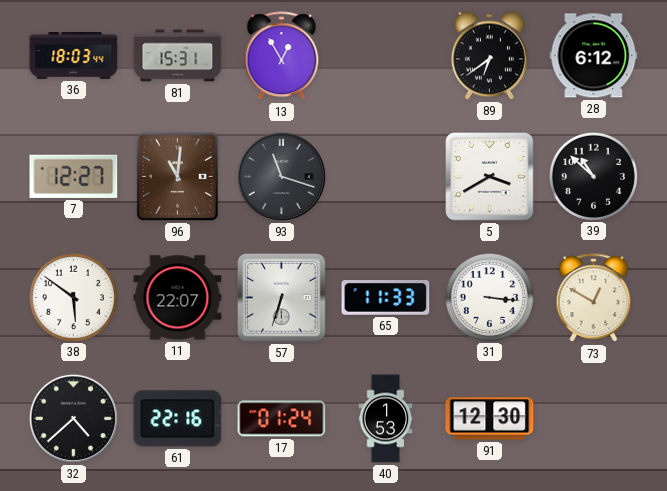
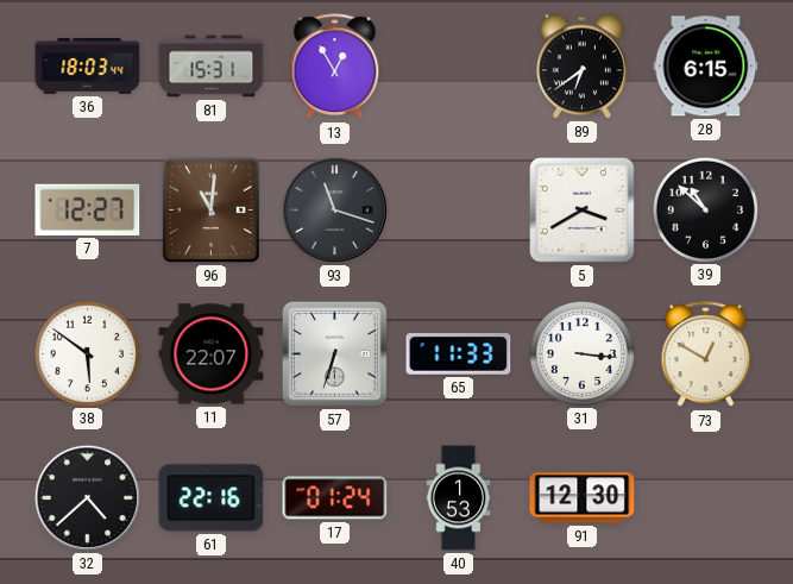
28: 6:12 -> 6:15 (706, 67)
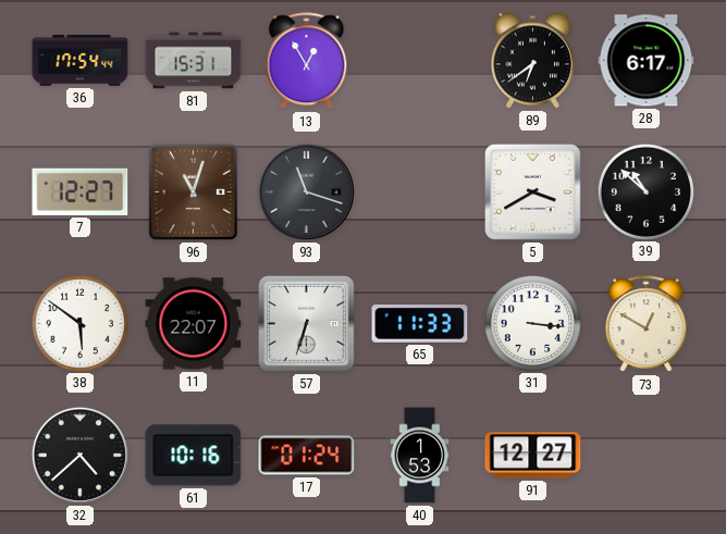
36: 18:03 -> 17:54 (81, 61)
28: 6:15 -> 6:17 (647, 61)
96: 11:01 -> 11:03 (193, 191)
61: 22:16 -> 10:16 (194, 456)
91: 12:30 -> 12:27 (533, 456)
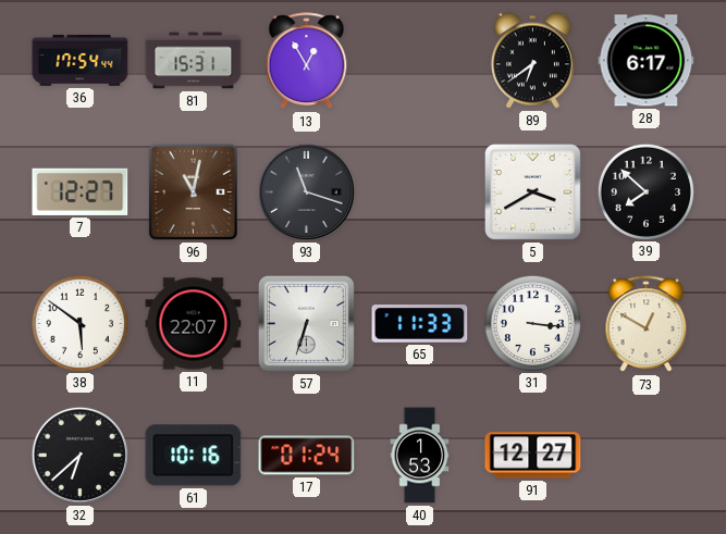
96: 11:03 -> 11:02 (193, 191)
39: 10:52 -> 7:52 (645, 191)
32: 4:38 -> 6:38 (79, 455)
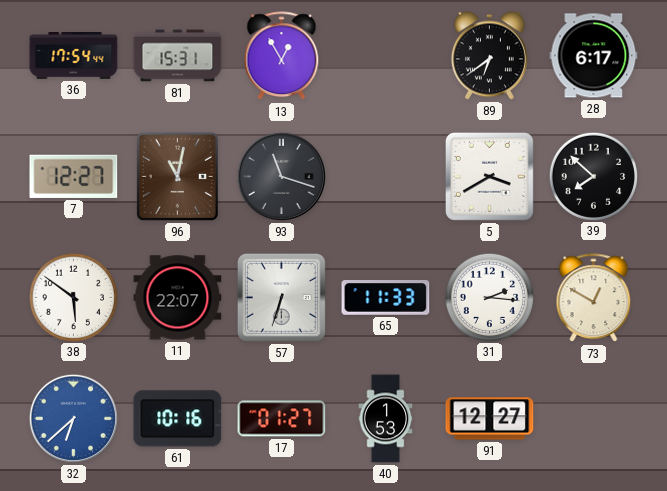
31: 3:16 -> 2:16 (489, 297)
32 dial: black -> blue (73, 418)
17: 01:24 -> 01:27 (282, 419)
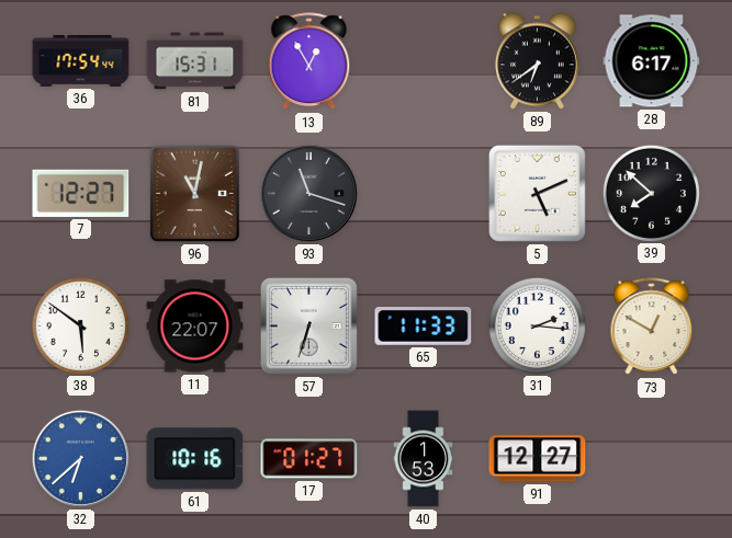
5: 3:40 -> 5:11 (537, 193)
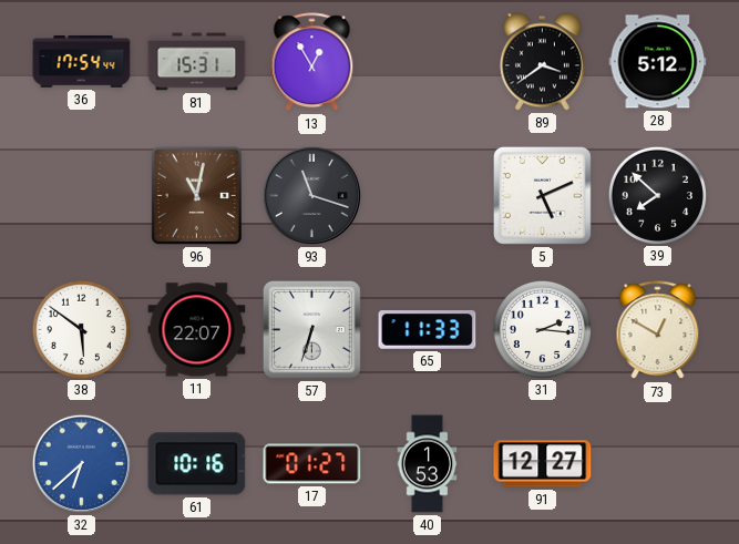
89: 6:39 -> 3:39 (542, 62)
28: 6:17 -> 5:12 (658, 62)
7: 12:27 -> none (81, 193)
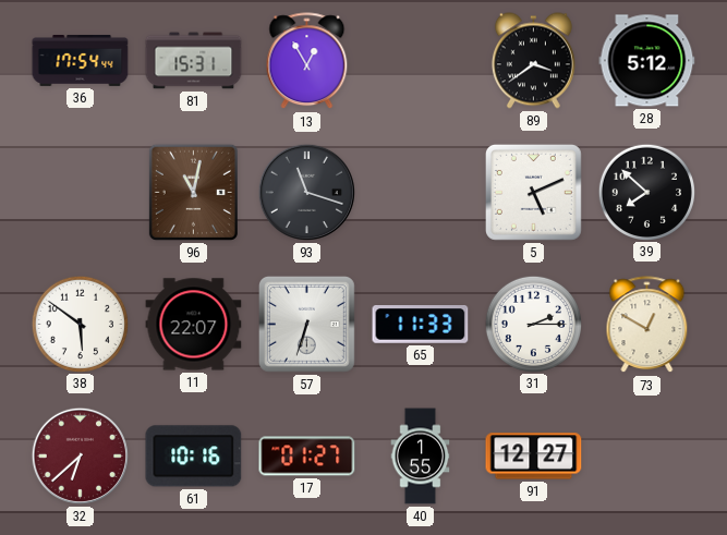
31: 2:16 -> 2:15 (533, 324)
32 dial: blue -> burgundy (80, 455)
40: 1:53 -> 1:55 (421, 457)
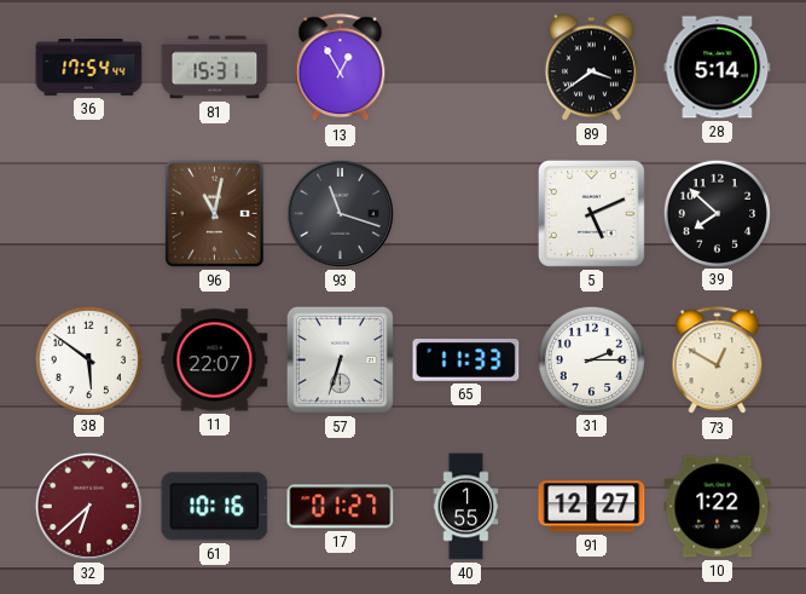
28: 5:12 -> 5:14 (718, 68)
10: none -> 1:22 (718, 507)
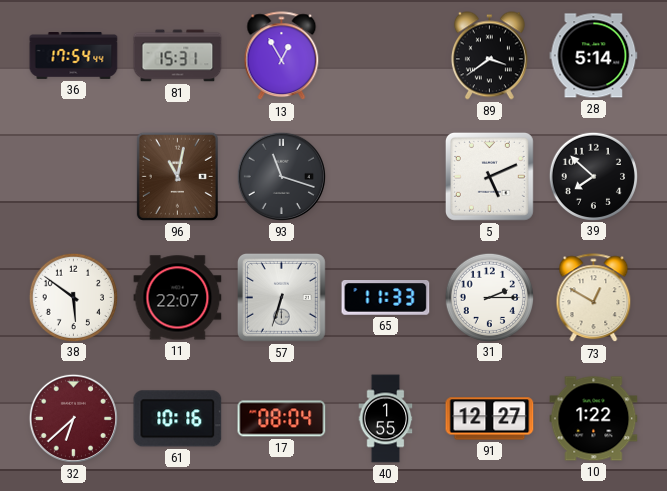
17: 01:27 -> 08:04 (282, 419)
